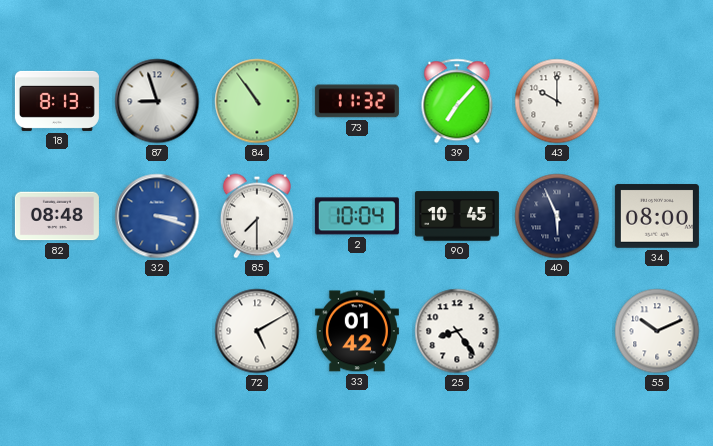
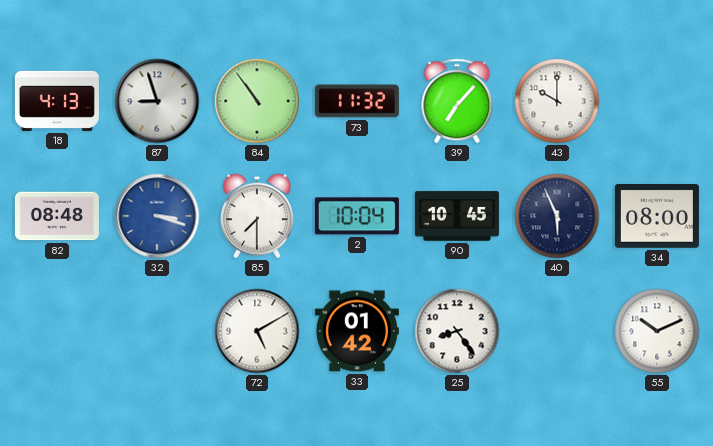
18: 8:13 -> 4:13 (57, 101)
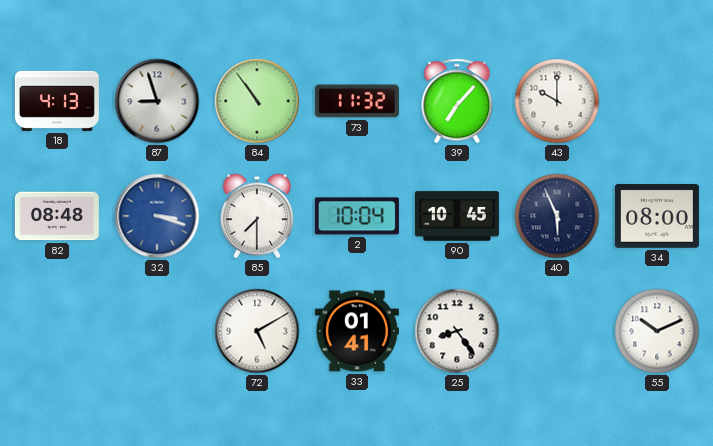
33: 01:42 -> 01:41 (357, 331)
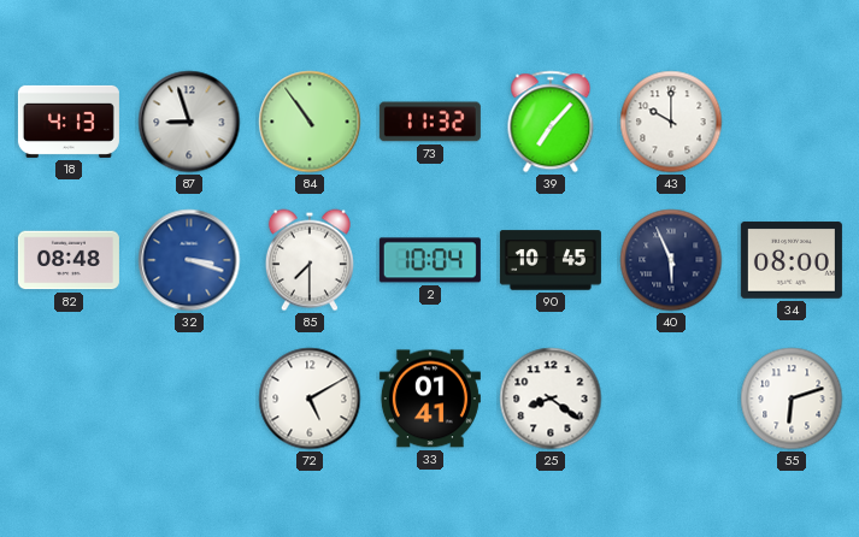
25: 8:24 -> 8:21 (551, 399)
55: 10:11 -> 6:12 (792, 399)
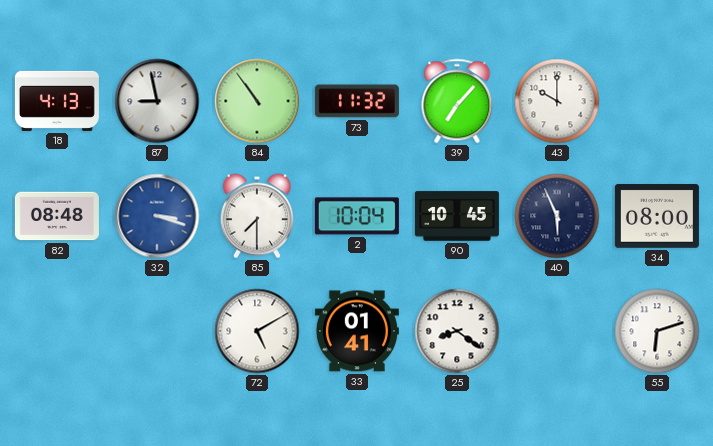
87: 8:57 -> 8:58 (157, 101)
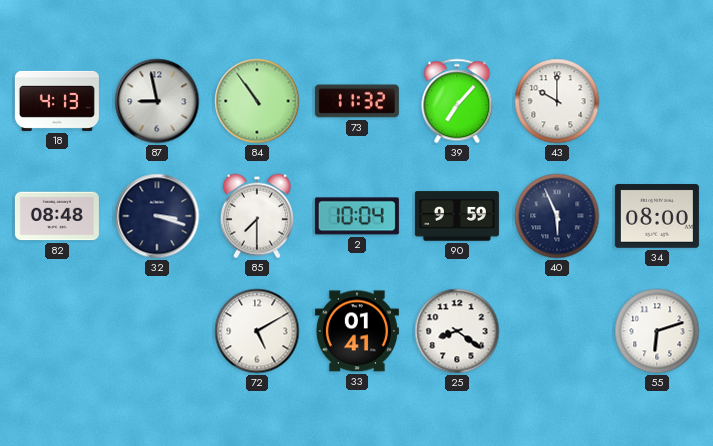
32 dial: blue -> navy (157, 216)
90: 10:45 -> 9:59 (457, 216)
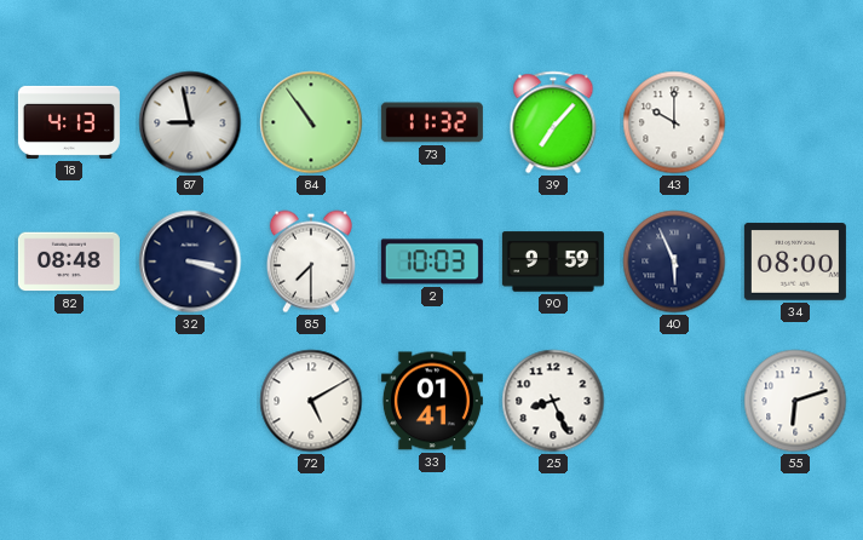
2: 10:04 -> 10:03 (432, 262)
25: 8:21 -> 8:26 (553, 401)
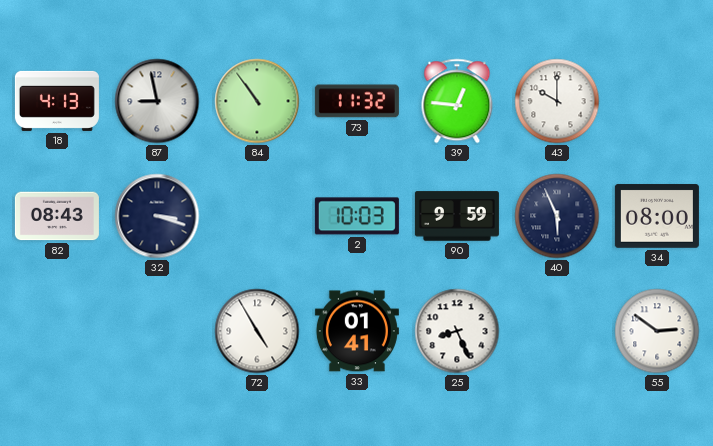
39: 7:07 -> 12:46 (457, 101)
82: 08:48 -> 08:43 (57, 216)
85: 7:30 -> none (311, 262)
72: 5:10 -> 4:55 (257, 331)
55: 6:12 -> 2:51 (657, 331)
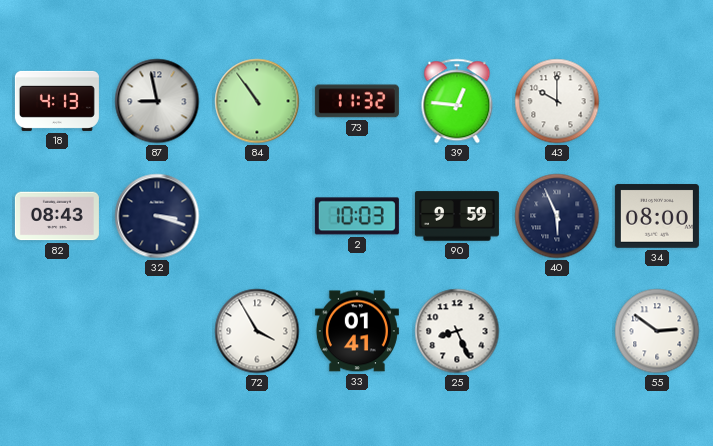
72: 4:55 -> 3:55 (257, 331)
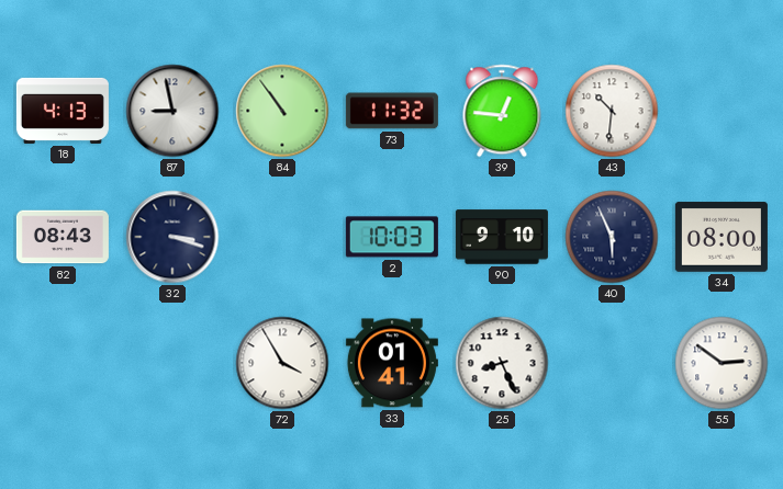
43: 10:00 -> 10:31 (612, 111)
90: 9:59 -> 9:10 (502, 237)
